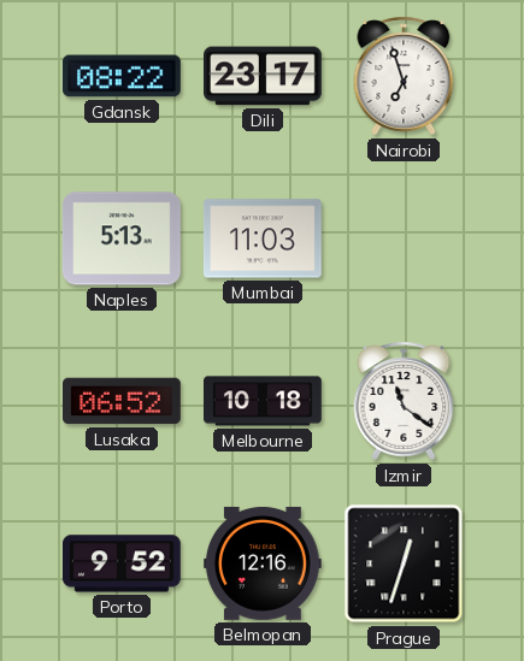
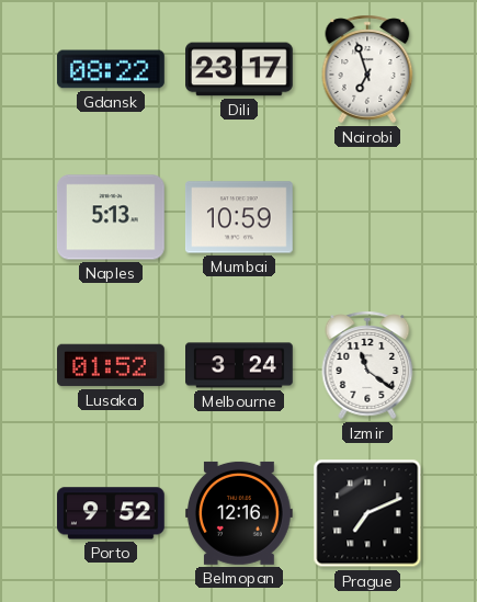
Mumbai: 11:03 -> 10:59 (239, 217)
Lusaka: 06:52 -> 01:52 (112, 365)
Melbourne: 10:18 -> 3:24 (240, 365)
Prague: 12:33 -> 7:11 (367, 513)
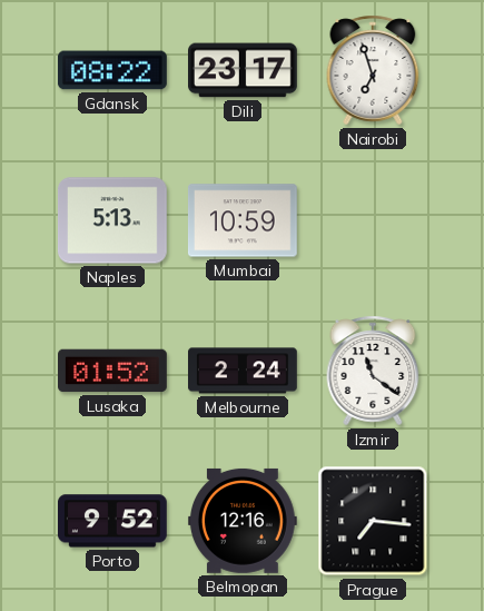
Melbourne: 3:24 -> 2:24 (244, 371)
Prague: 7:11 -> 7:16 (373, 521)
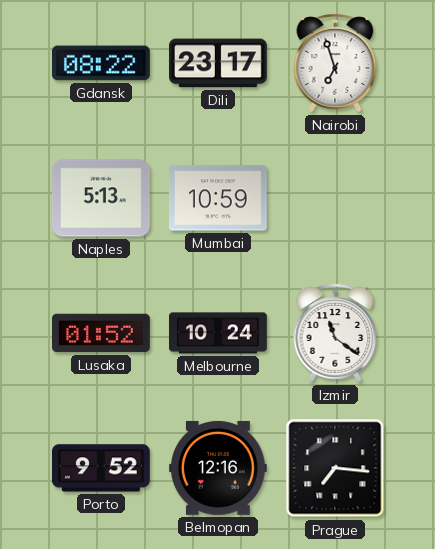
Melbourne: 2:24 -> 10:24 (219, 333)
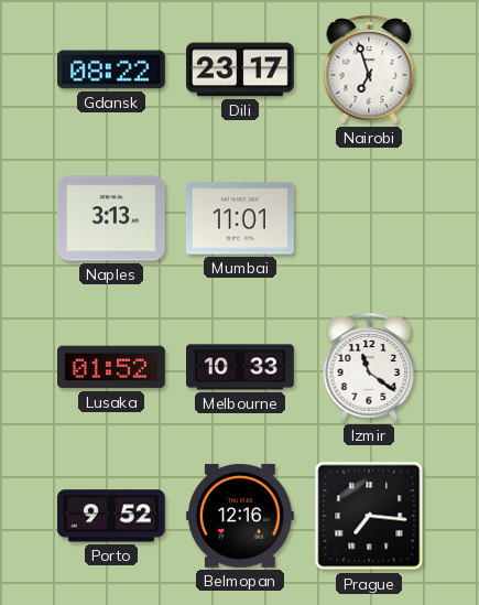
Naples: 5:13 -> 3:13 (111, 218)
Mumbai: 10:59 -> 11:01 (240, 218)
Melbourne: 10:24 -> 10:33 (241, 367)
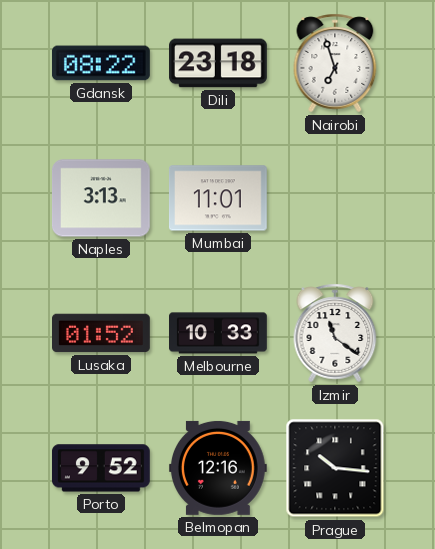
Dili: 23:17 -> 23:18 (219, 63)
Prague: 7:16 -> 10:16 (335, 468)
